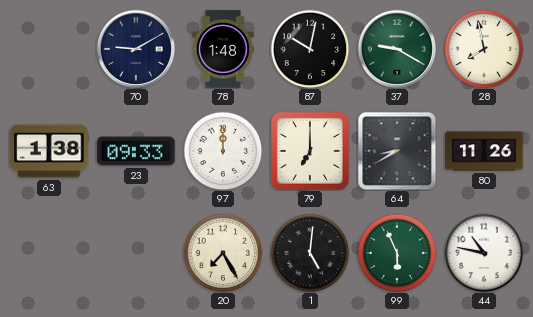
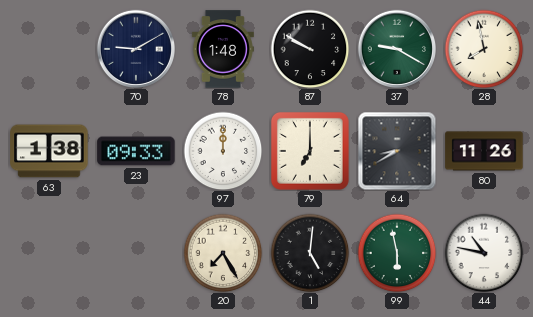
87: 10:02 -> 9:50 (310, 49)
99: 5:56 -> 5:58 (397, 253)
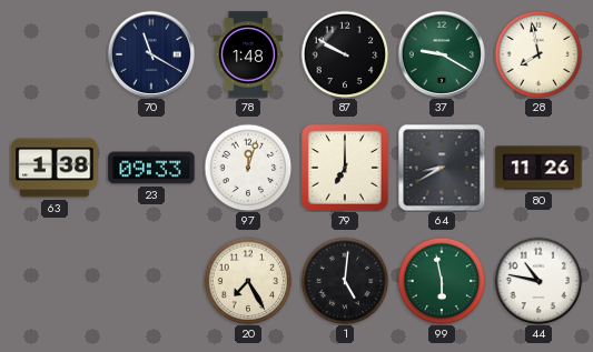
70: 9:10 -> 11:20 (150, 53)
97: 12:00 -> 12:03 (248, 168)
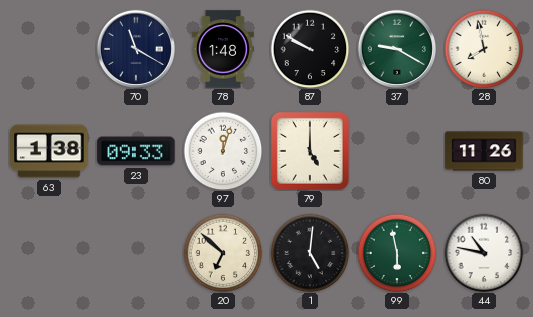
79: 7:00 -> 5:00 (310, 151)
64: 8:40 -> none (442, 168)
20: 7:25 -> 6:52 (223, 253)
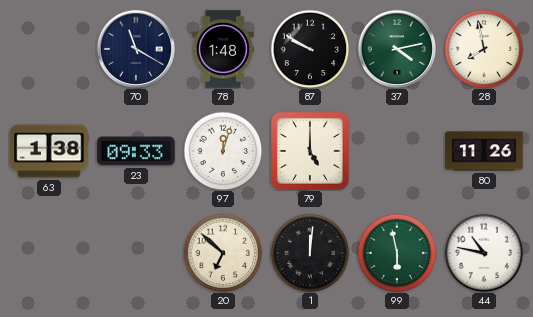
37: 9:20 -> 4:13 (396, 48)
1: 5:01 -> 12:01 (310, 253)
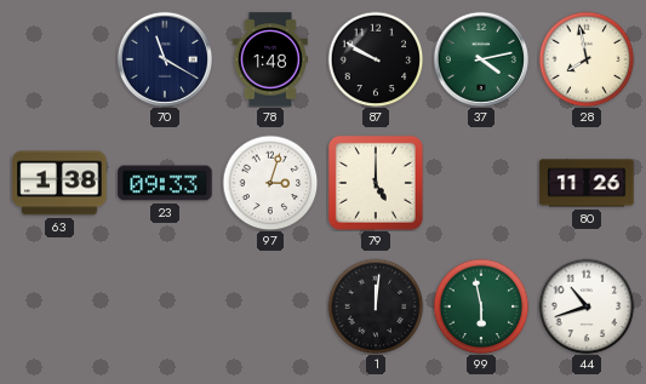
97: 12:03 -> 3:03 (270, 183)
20: 6:52 -> none (223, 253)
44: 10:47 -> 10:42 (587, 306)
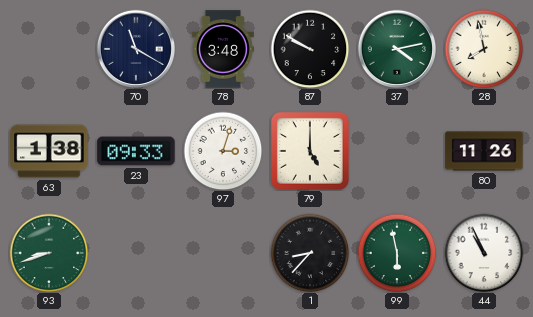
78: 1:48 -> 3:48 (223, 49)
93: none -> 8:42 (49, 253)
1: 12:01 -> 8:37 (310, 253)
44: 10:42 -> 10:56 (484, 253)
